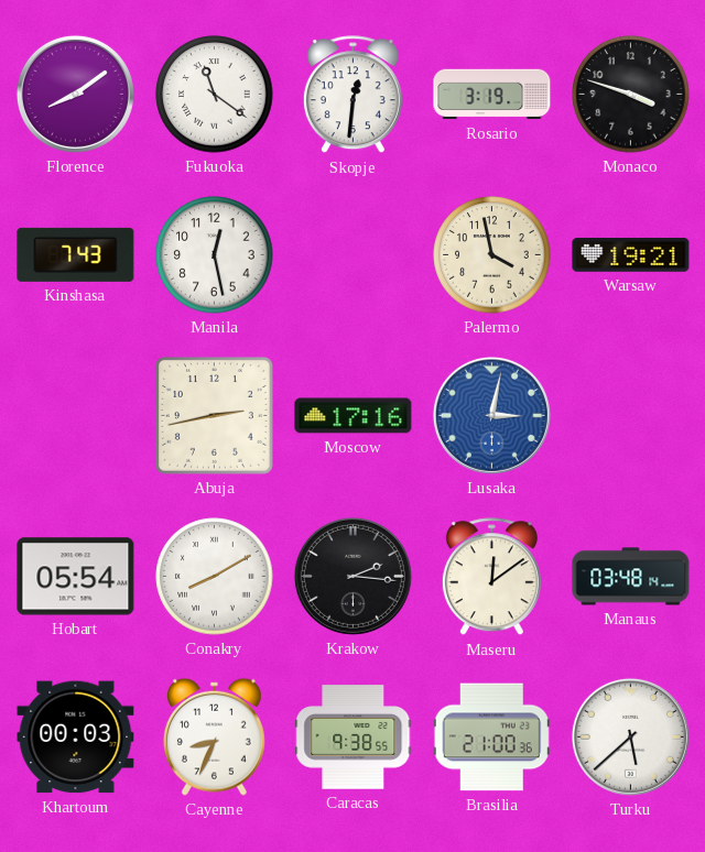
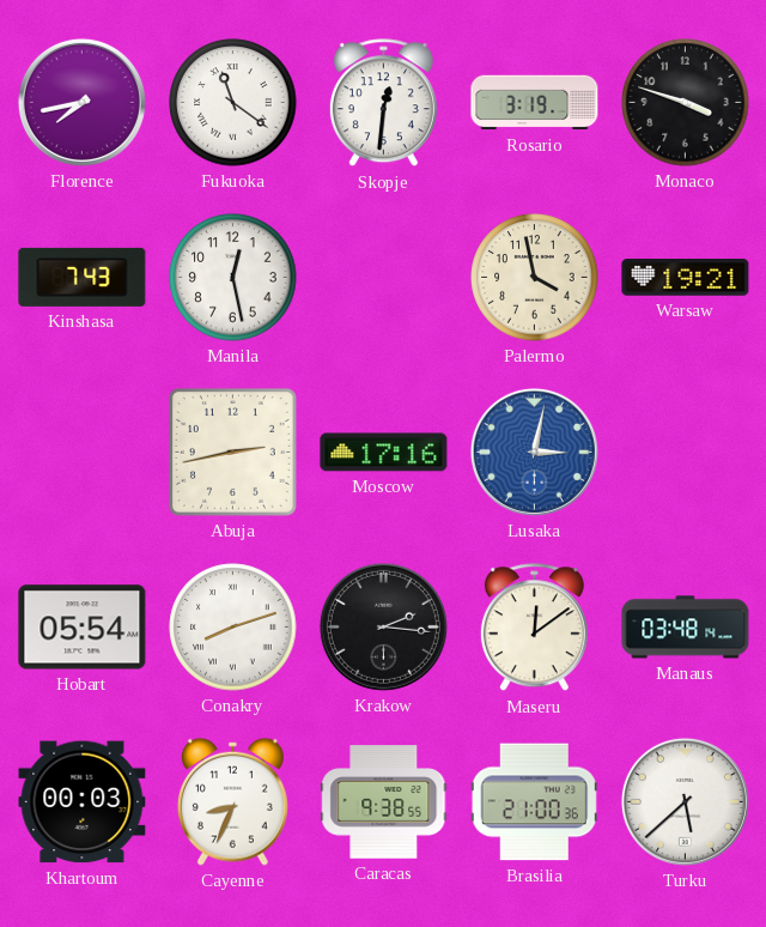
Florence: 8:09 -> 7:43 (81, 102)
Conakry: 8:10 -> 8:12 (233, 628)
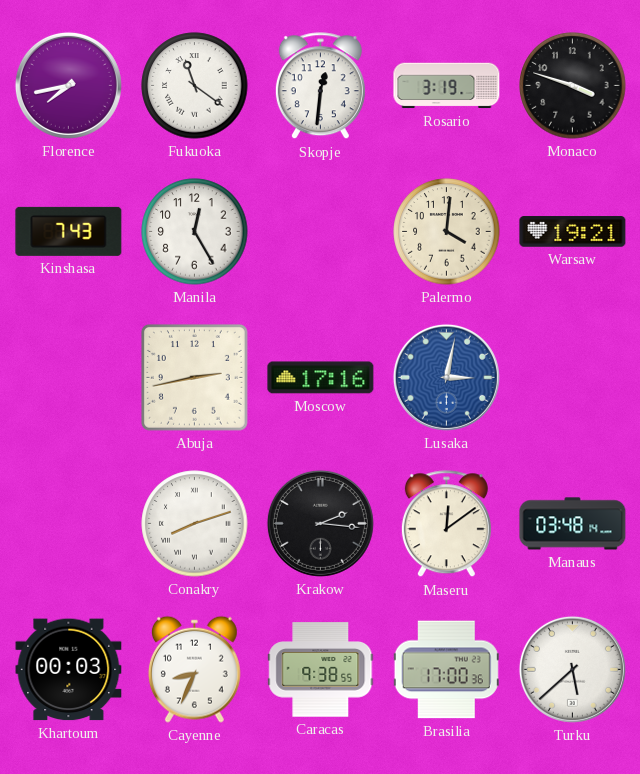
Manila: 12:28 -> 12:25 (195, 232)
Palermo: 3:58 -> 4:01 (447, 232)
Hobart: 05:54 -> none (83, 628)
Brasilia: 21:00 -> 17:00 (446, 670)
